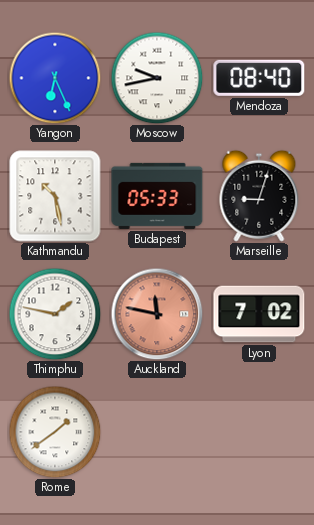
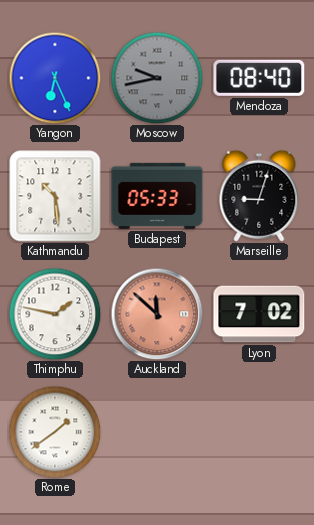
Moscow dial: white -> grey (157, 78)
Kathmandu: 10:28 -> 10:29 (55, 196)
Auckland: 11:47 -> 11:52 (157, 314)
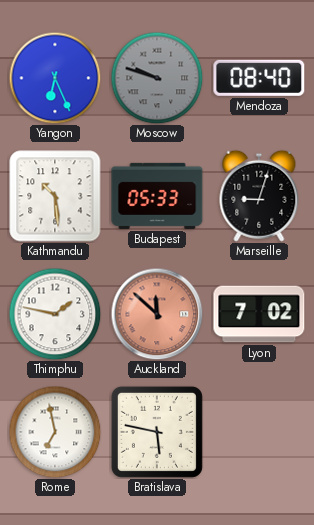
Moscow: 9:43 -> 9:48 (157, 78)
Rome: 1:39 -> 6:58 (55, 432)
Bratislava: none -> 5:47 (157, 432)
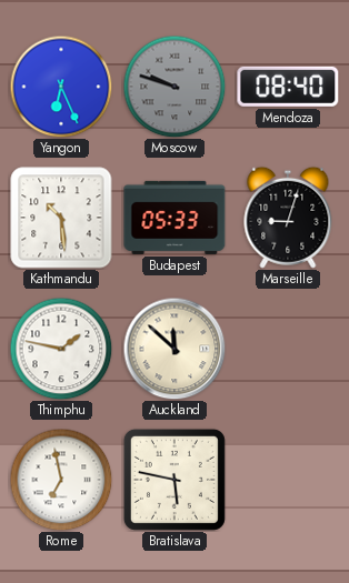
Auckland dial: salmon -> cream (174, 349)
Lyon: 7:02 -> none (259, 314)
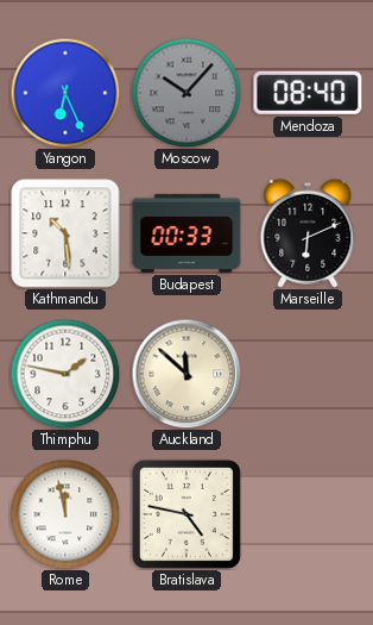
Moscow: 9:48 -> 10:07 (186, 93)
Budapest: 05:33 -> 00:33 (186, 233)
Marseille: 9:03 -> 6:11 (308, 233)
Rome: 6:58 -> 11:58 (65, 514)
Bratislava: 5:47 -> 4:47 (186, 514)
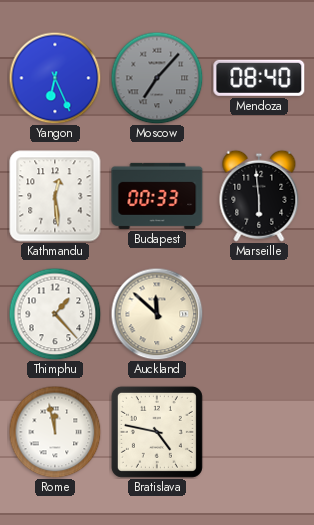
Moscow: 10:07 -> 7:07 (157, 78)
Kathmandu: 10:29 -> 12:29 (55, 196)
Marseille: 6:11 -> 5:59 (259, 196)
Thimphu: 1:47 -> 1:23 (55, 314)
